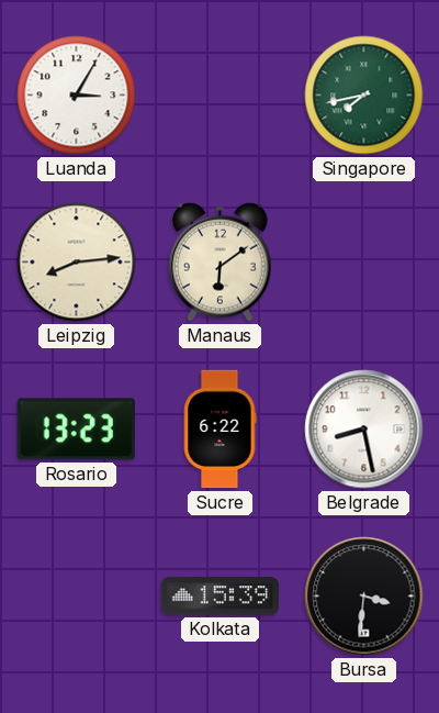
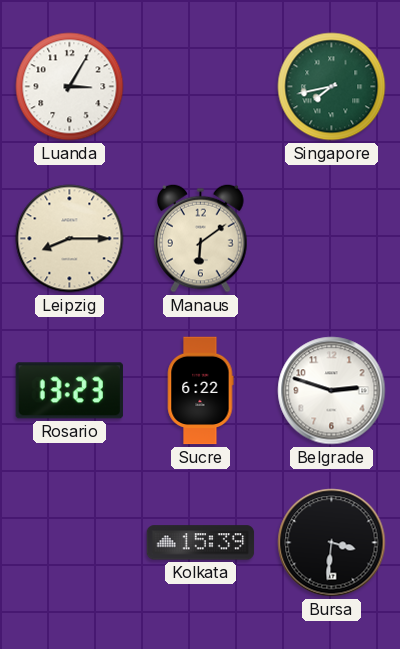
Leipzig: 8:14 -> 8:15 (70, 239)
Belgrade: 8:28 -> 2:48 (332, 391)
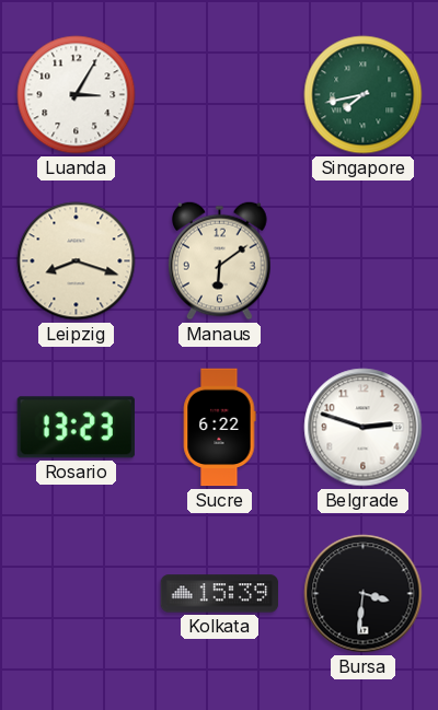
Leipzig: 8:15 -> 8:18 (77, 261)
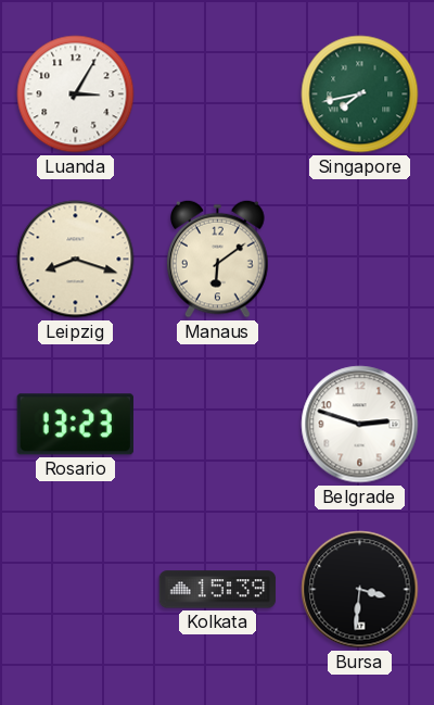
Sucre: 6:22 -> none (219, 428)
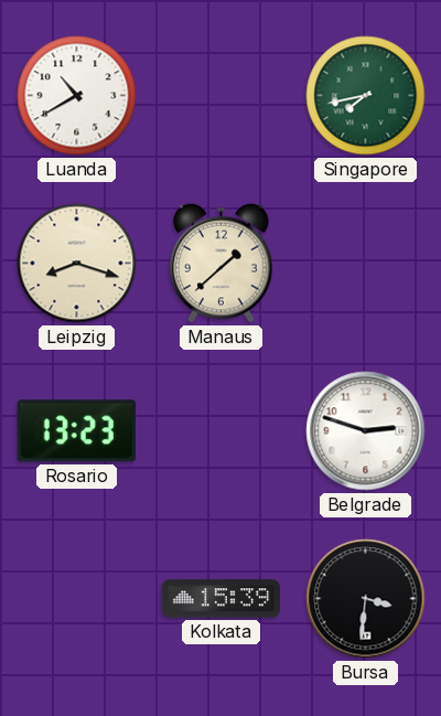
Luanda: 3:05 -> 10:40 (77, 96)
Manaus: 6:09 -> 1:38 (222, 263)
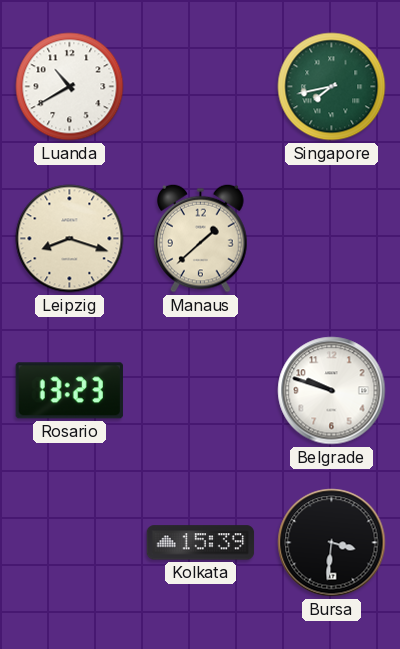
Belgrade: 2:48 -> 9:48 (332, 391)
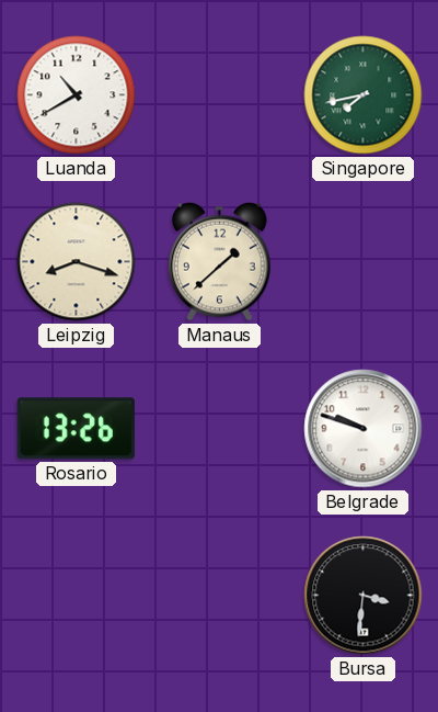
Rosario: 13:23 -> 13:26 (76, 429)
Kolkata: 15:39 -> none (201, 543)
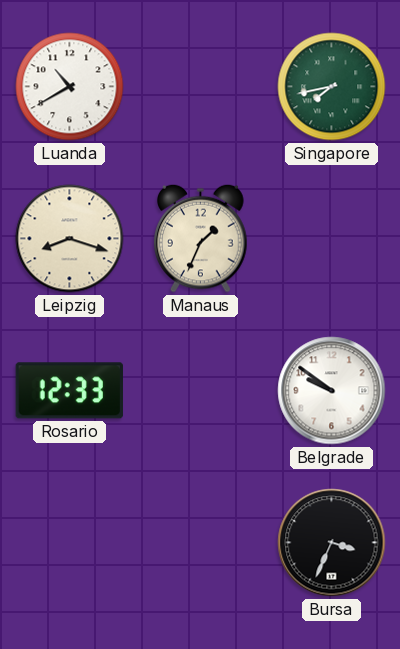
Manaus: 1:38 -> 1:34 (201, 238)
Rosario: 13:26 -> 12:33 (69, 391)
Belgrade: 9:48 -> 9:51 (332, 391)
Bursa: 3:31 -> 3:34 (332, 543)
